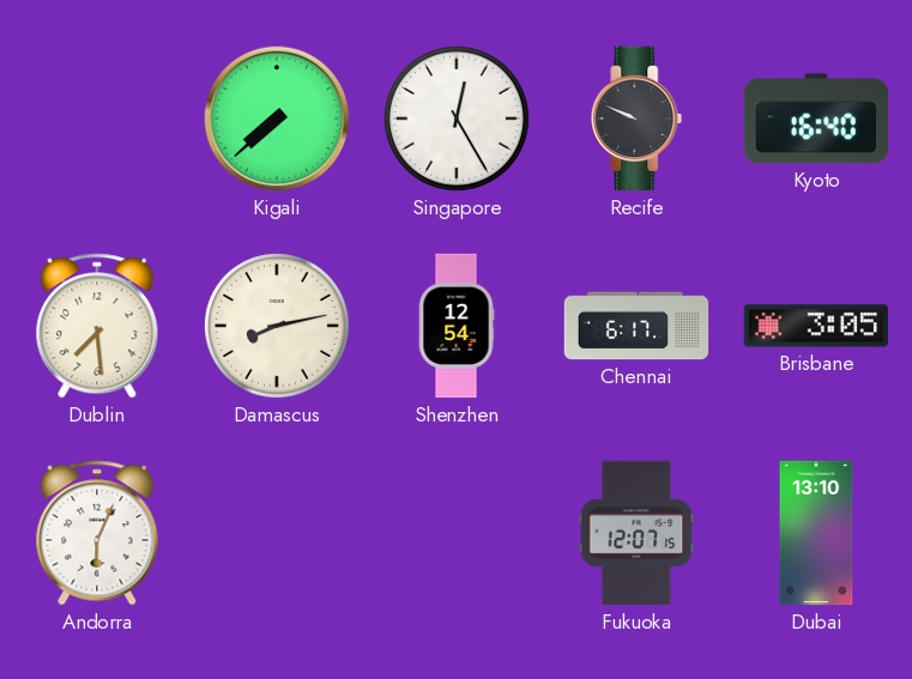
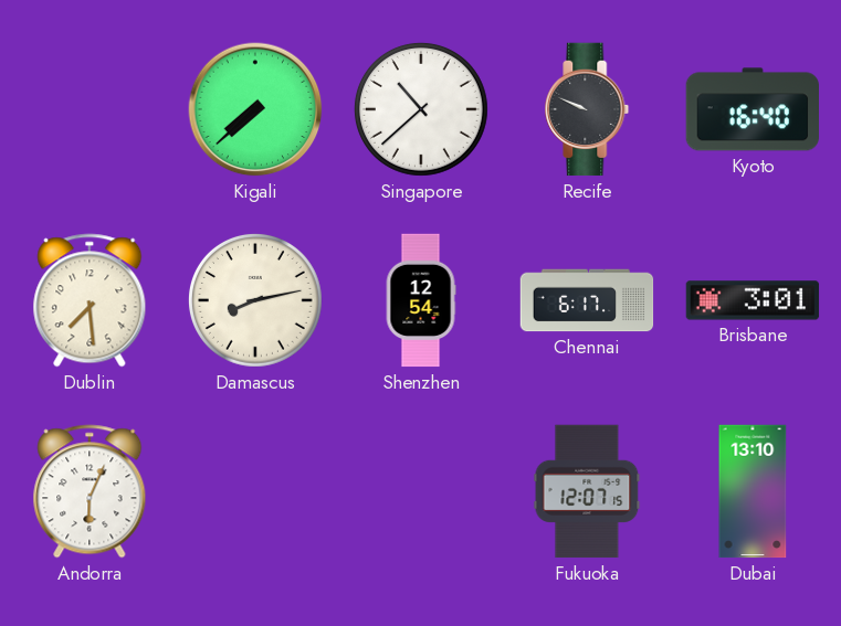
Singapore: 12:25 -> 10:38 (421, 109)
Brisbane: 3:05 -> 3:01 (753, 300)
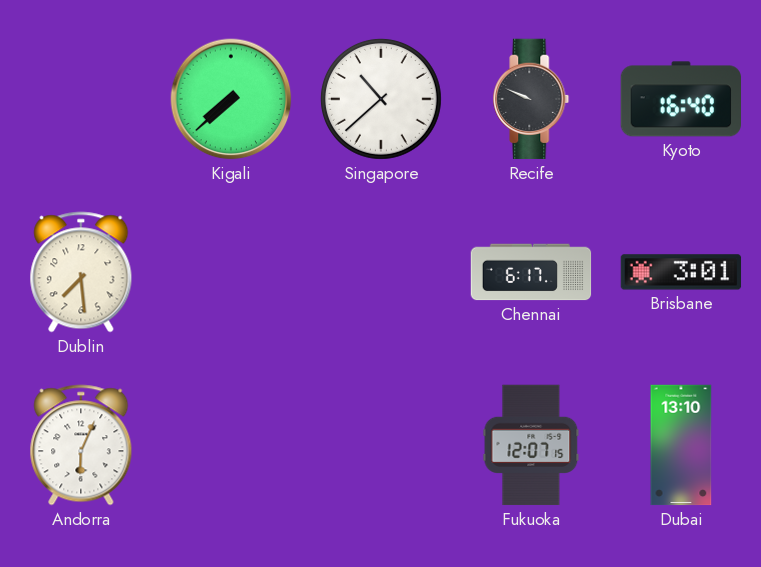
Damascus: 8:13 -> none (255, 300)
Shenzhen: 12:54 -> none (421, 300)
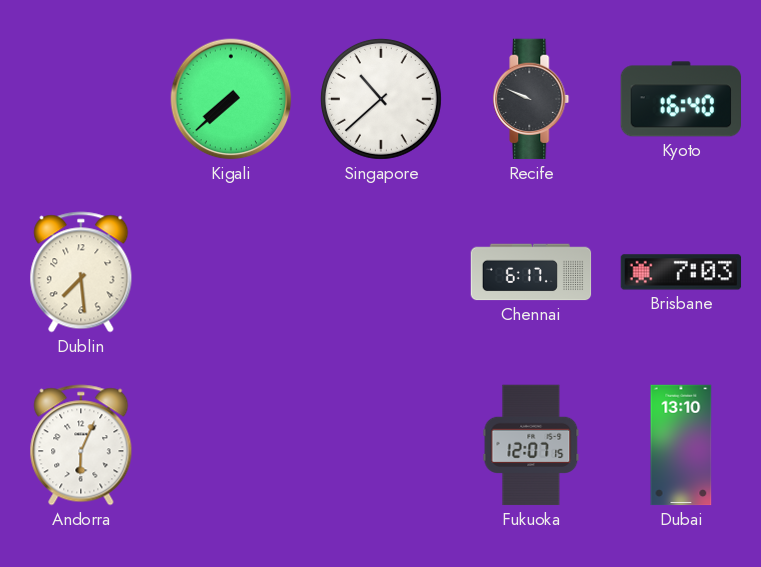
Brisbane: 3:01 -> 7:03 (681, 272)
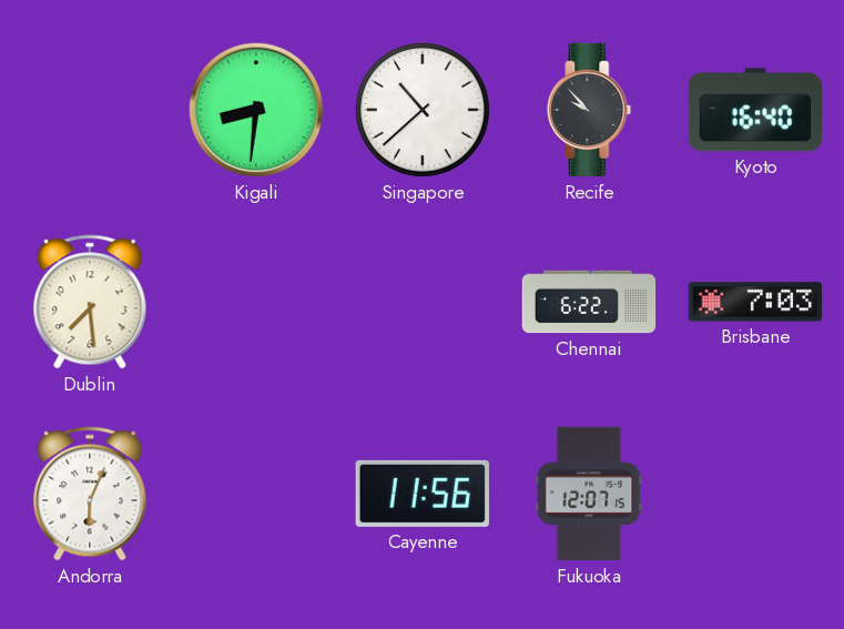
Kigali: 7:38 -> 8:31 (256, 110)
Recife: 9:49 -> 9:53 (589, 110)
Chennai: 6:17 -> 6:22 (589, 302)
Cayenne: none -> 11:56 (423, 494)
Dubai: 13:10 -> none (681, 445)
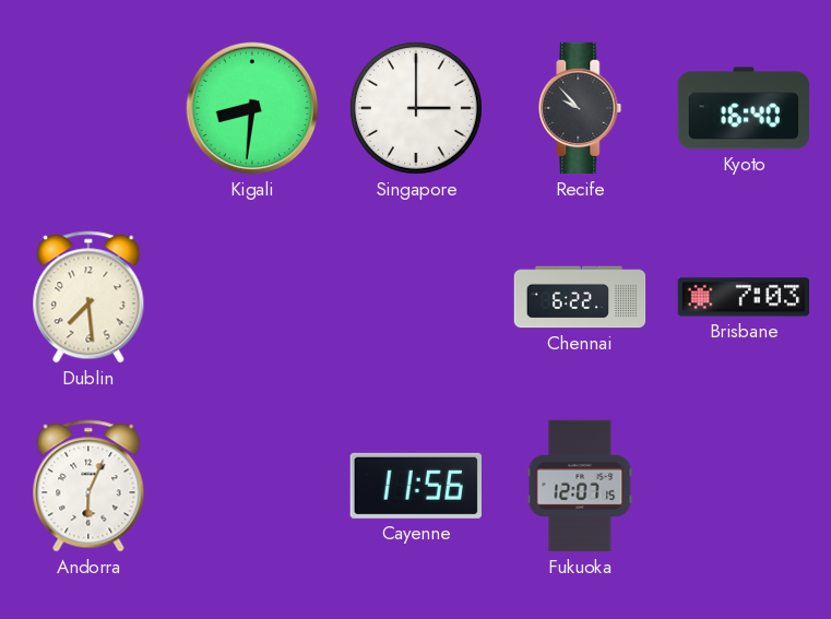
Singapore: 10:38 -> 3:00 (416, 108)
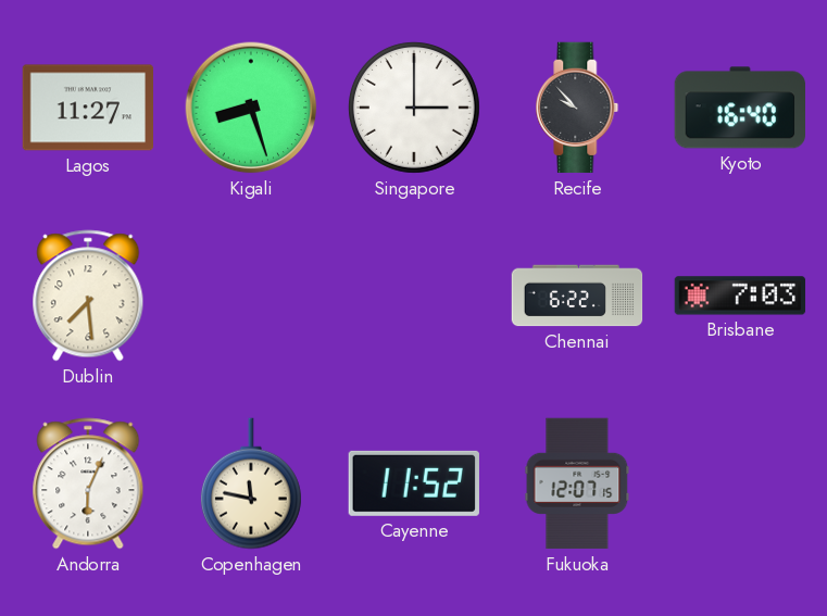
Lagos: none -> 11:27 (87, 108)
Kigali: 8:31 -> 8:27 (251, 108)
Copenhagen: none -> 11:47 (251, 483)
Cayenne: 11:56 -> 11:52 (414, 483)
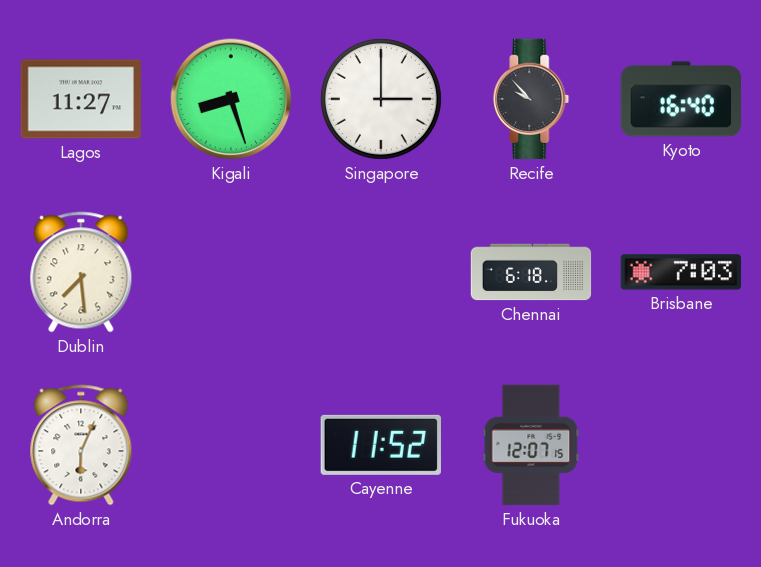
Chennai: 6:22 -> 6:18 (531, 272)
Copenhagen: 11:47 -> none (251, 483)
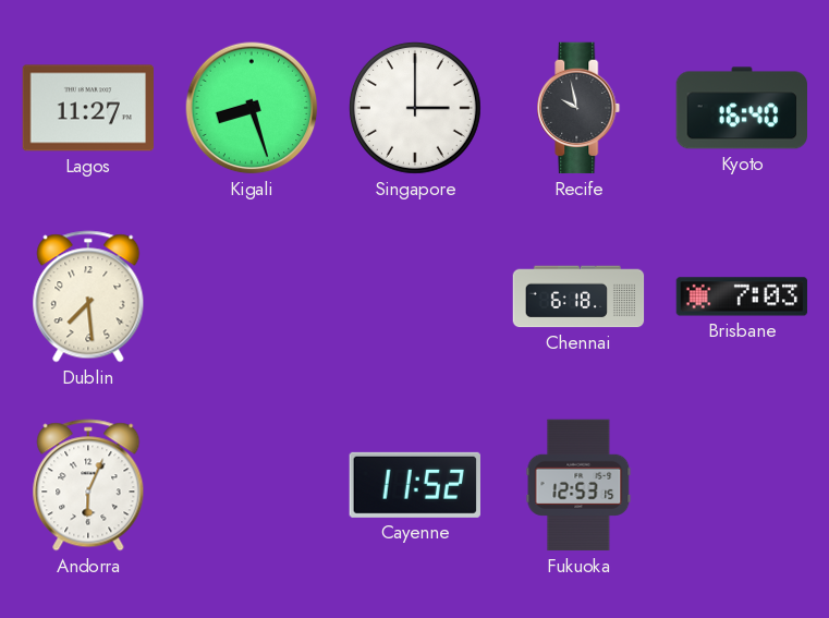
Recife: 9:53 -> 9:58 (578, 108)
Fukuoka: 12:07 -> 12:53 (578, 485)
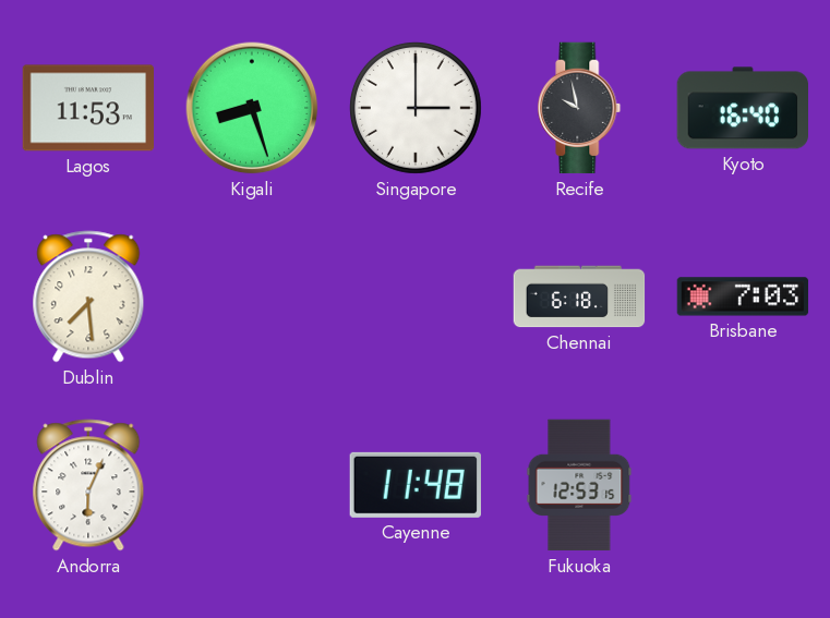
Lagos: 11:27 -> 11:53 (87, 108)
Cayenne: 11:52 -> 11:48 (416, 485)
